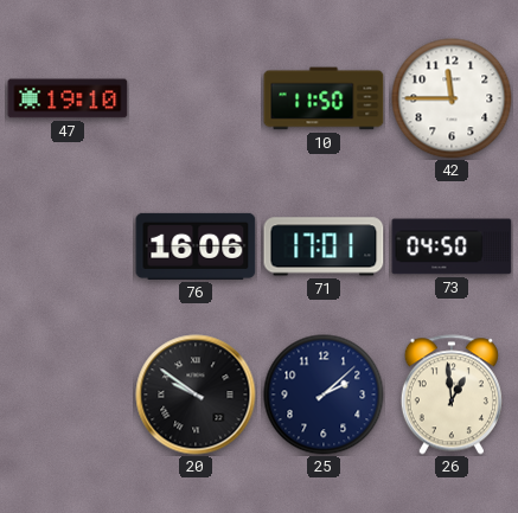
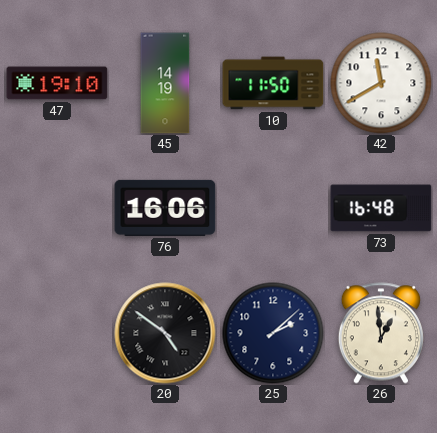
45: none -> 14:19 (165, 83)
42: 11:45 -> 11:40 (381, 83)
71: 17:01 -> none (324, 246)
73: 04:50 -> 16:48 (381, 208)
20: 9:51 -> 4:51 (165, 333)
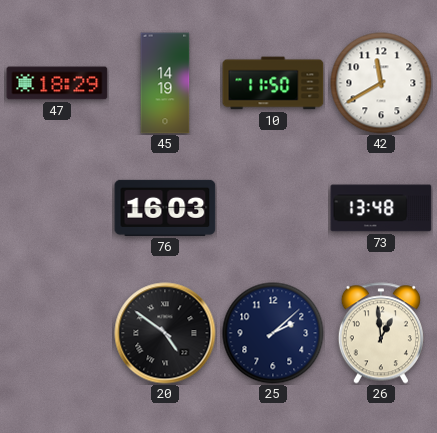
47: 19:10 -> 18:29 (57, 83)
76: 16:06 -> 16:03 (165, 208)
73: 16:48 -> 13:48 (381, 208)
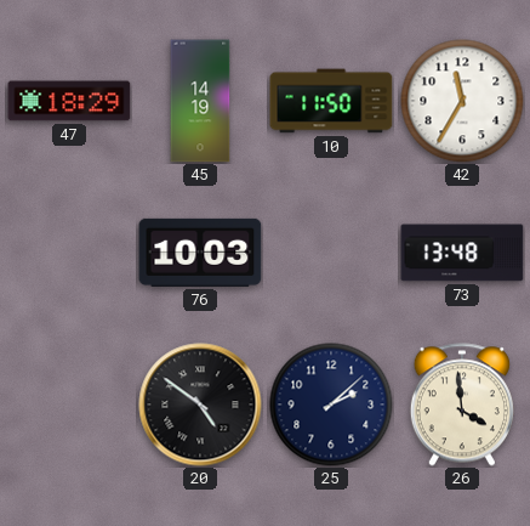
42: 11:40 -> 11:35 (462, 101)
76: 16:03 -> 10:03 (200, 253)
26: 12:59 -> 3:59 (462, 405)
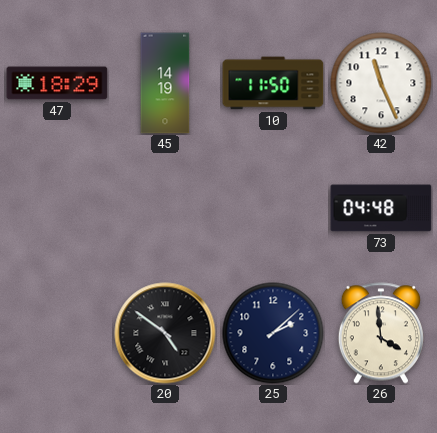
42: 11:35 -> 11:26 (381, 83)
76: 10:03 -> none (200, 253)
73: 13:48 -> 04:48 (381, 208)
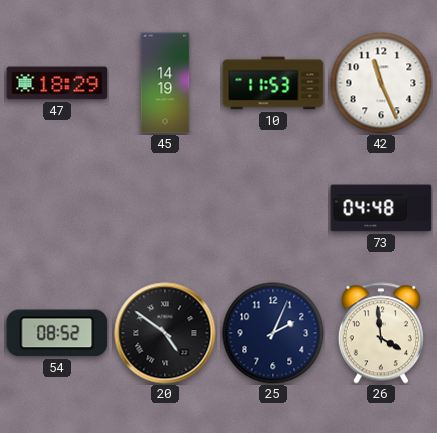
10: 11:50 -> 11:53 (273, 83)
54: none -> 08:52 (57, 333)
25: 2:08 -> 2:04 (273, 333)
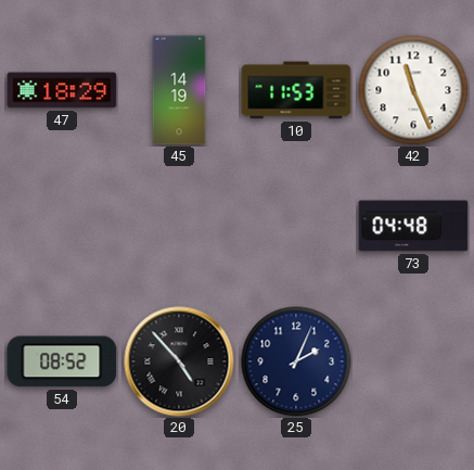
20: 4:51 -> 4:53 (179, 361)
26: 3:59 -> none (381, 333)
